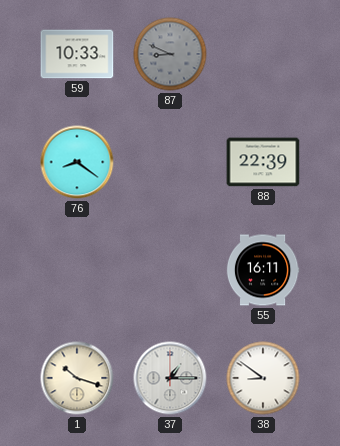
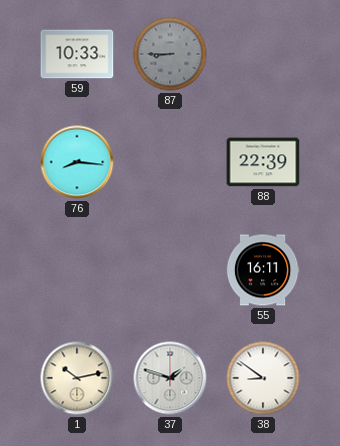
87: 8:49 -> 8:45 (170, 54)
76: 8:21 -> 8:16 (77, 162)
1: 10:18 -> 10:13 (77, 378)
37: 1:15 -> 1:48 (170, 378)
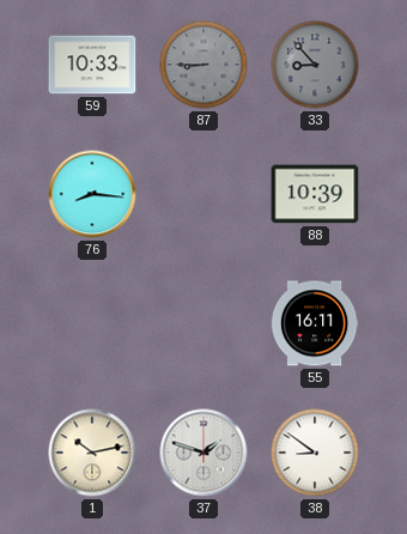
33: none -> 8:53 (315, 65)
88: 22:39 -> 10:39 (315, 194)
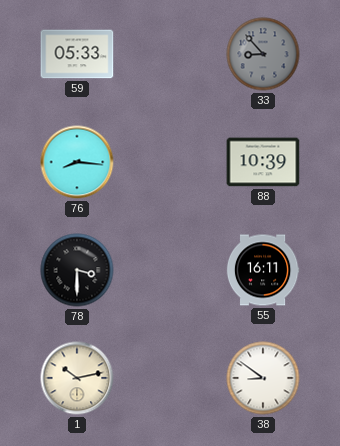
59: 10:33 -> 05:33 (77, 54)
87: 8:45 -> none (203, 65)
78: none -> 3:30 (77, 270)
37: 1:48 -> none (203, 453)
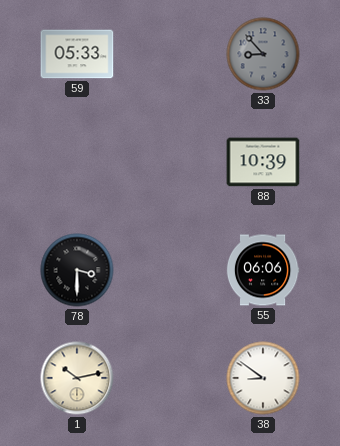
76: 8:16 -> none (77, 162)
55: 16:11 -> 06:06 (263, 270)
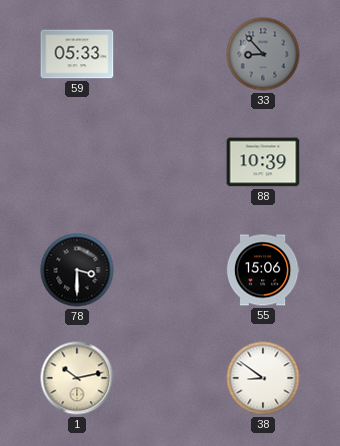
55: 06:06 -> 15:06 (263, 270)
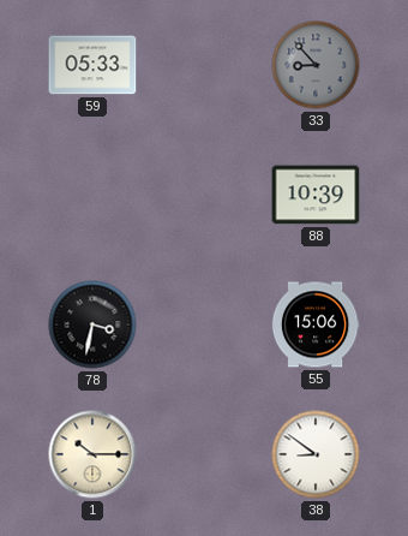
78: 3:30 -> 3:32 (92, 324)
1: 10:13 -> 10:15 (92, 454)
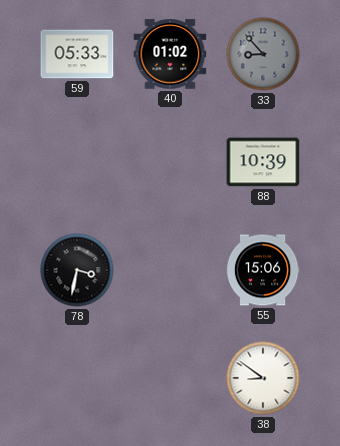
40: none -> 01:02 (170, 54)
1: 10:15 -> none (92, 454)
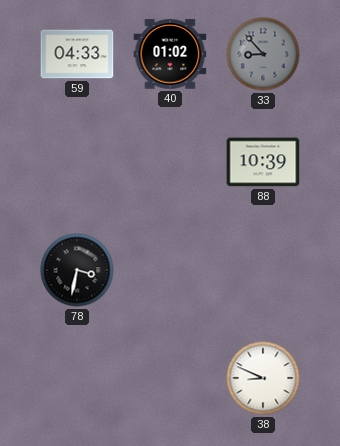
59: 05:33 -> 04:33 (77, 54)
55: 15:06 -> none (263, 270)
38: 8:51 -> 8:49 (263, 378)
